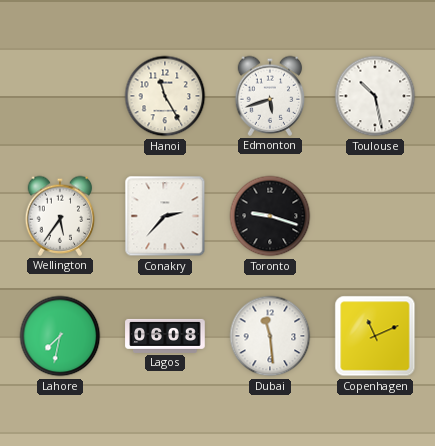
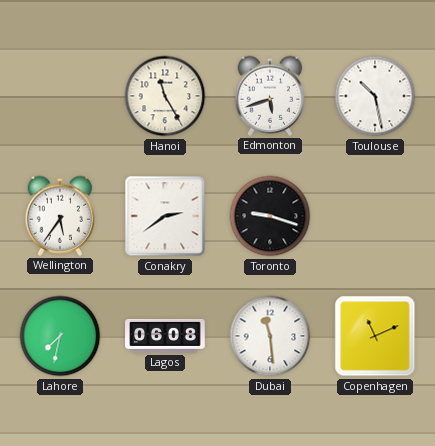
Conakry: 2:37 -> 2:39 (165, 216)
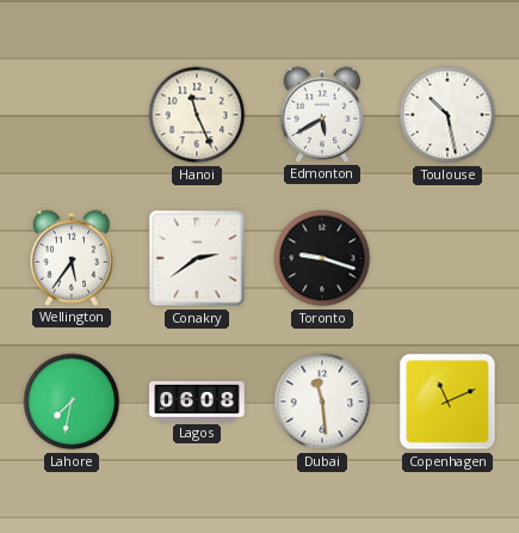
Hanoi: 11:25 -> 11:26 (197, 115)
Edmonton: 5:42 -> 5:40 (322, 115)
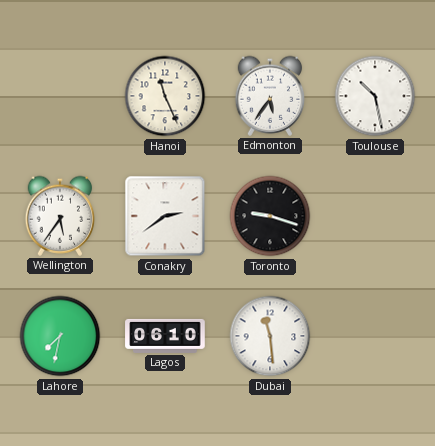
Edmonton: 5:40 -> 5:36 (270, 96)
Lagos: 06:08 -> 06:10 (165, 336)
Copenhagen: 11:11 -> none (447, 402)
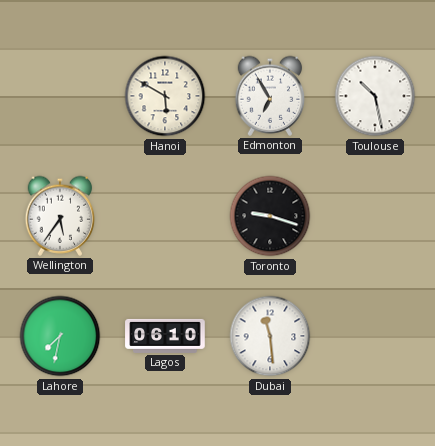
Hanoi: 11:26 -> 5:50 (165, 96)
Edmonton: 5:36 -> 6:55 (270, 96)
Conakry: 2:39 -> none (165, 216)
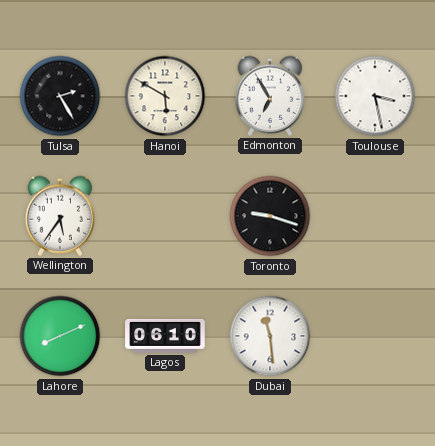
Tulsa: none -> 2:25 (60, 96)
Toulouse: 10:28 -> 3:28 (375, 96)
Lahore: 7:32 -> 8:11 (60, 336)
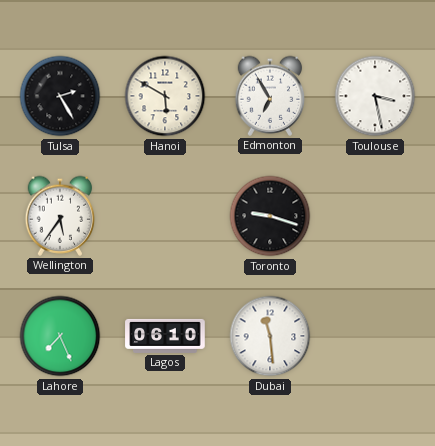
Lahore: 8:11 -> 7:26 (60, 336)
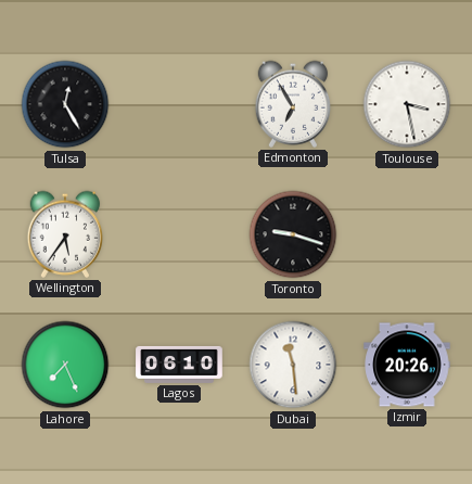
Tulsa: 2:25 -> 12:25 (65, 104)
Hanoi: 5:50 -> none (165, 96)
Izmir: none -> 20:26 (407, 365)
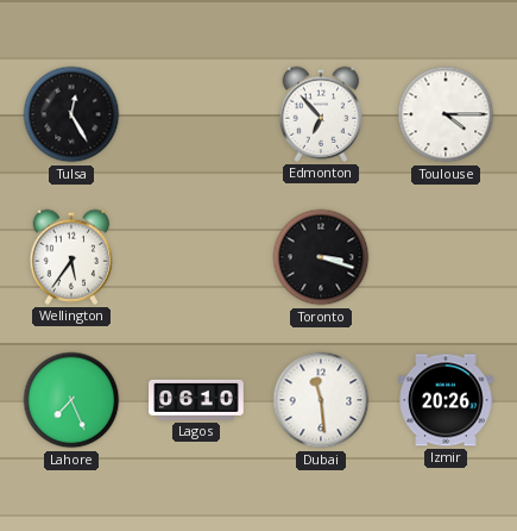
Edmonton: 6:55 -> 6:53 (321, 114)
Toulouse: 3:28 -> 4:15 (446, 114)
Toronto: 9:18 -> 3:18 (321, 257)
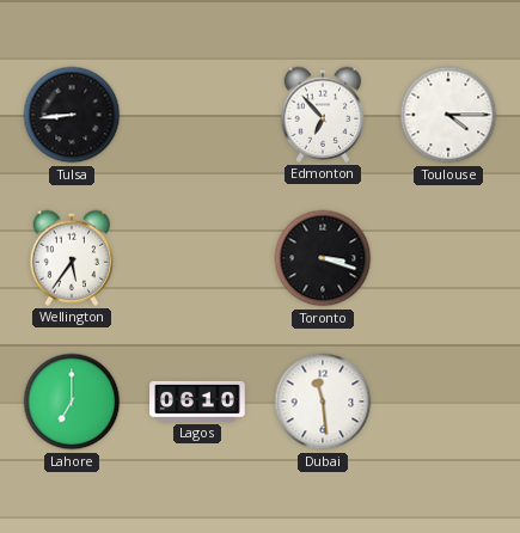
Tulsa: 12:25 -> 8:44 (72, 115)
Lahore: 7:26 -> 7:00 (72, 402)
Izmir: 20:26 -> none (446, 400)
